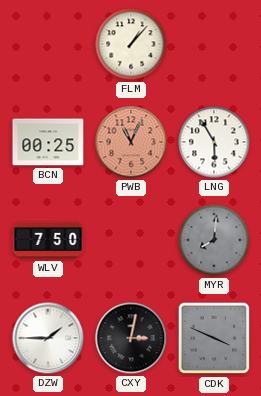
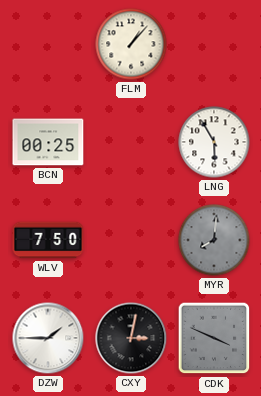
PWB: 11:04 -> none (131, 142)
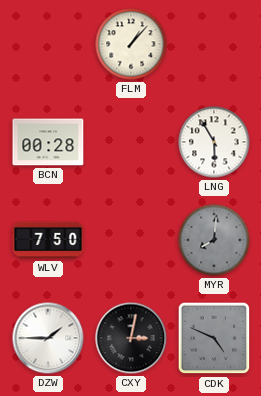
BCN: 00:25 -> 00:28 (48, 142)
CDK: 3:49 -> 4:49 (214, 338)
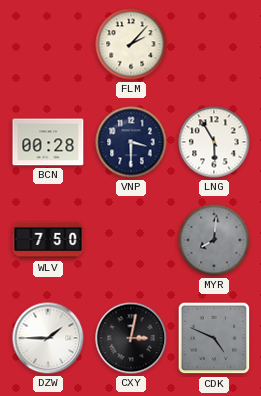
FLM: 1:07 -> 2:07 (131, 44)
VNP: none -> 3:30 (131, 142)
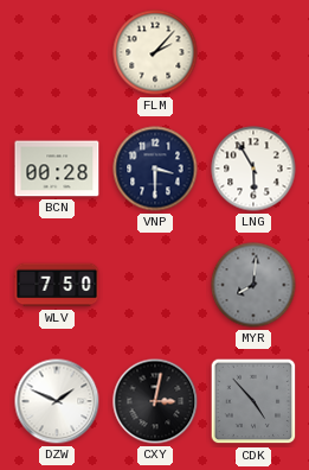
DZW: 1:45 -> 1:49 (57, 401)
CDK: 4:49 -> 4:53 (253, 401)
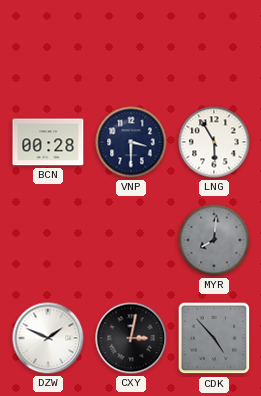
FLM: 2:07 -> none (155, 52)
WLV: 7:50 -> none (57, 285)
